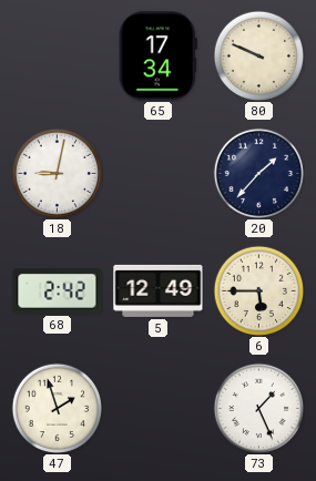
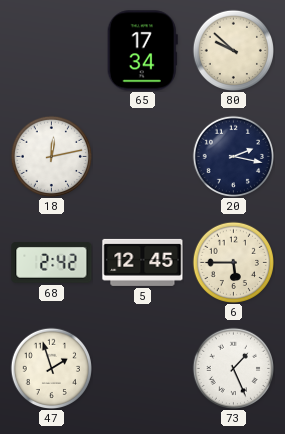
80: 9:49 -> 9:52 (233, 50)
18: 9:02 -> 12:13 (51, 156)
20: 1:37 -> 2:17 (233, 156)
5: 12:49 -> 12:45 (143, 262)
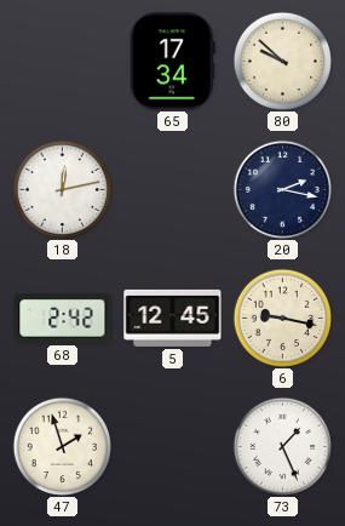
6: 5:45 -> 9:17 (282, 318)
